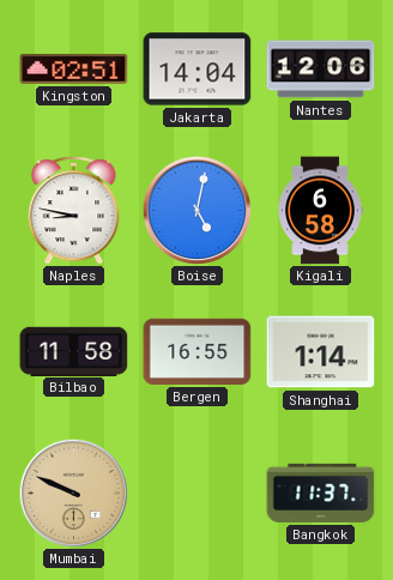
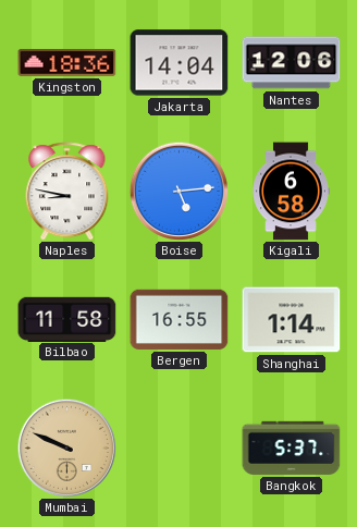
Kingston: 02:51 -> 18:36 (67, 62)
Boise: 5:02 -> 5:14 (178, 191)
Bangkok: 11:37 -> 5:37 (292, 448)
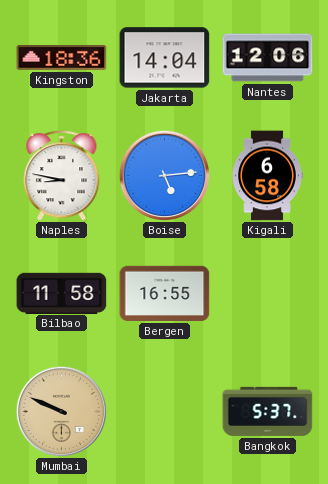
Shanghai: 1:14 -> none (292, 320)
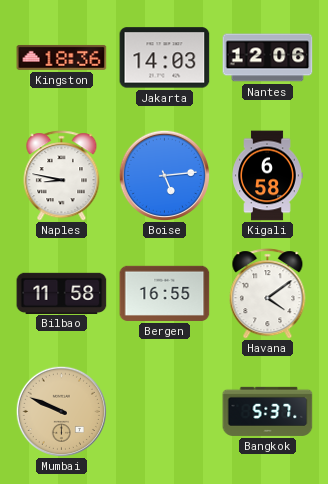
Jakarta: 14:04 -> 14:03 (165, 58)
Havana: none -> 4:09 (268, 294)
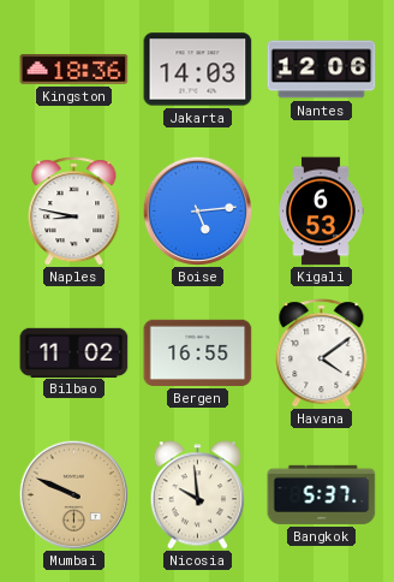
Kigali: 6:58 -> 6:53 (321, 212)
Bilbao: 11:58 -> 11:02 (74, 352)
Nicosia: none -> 9:59 (197, 495)
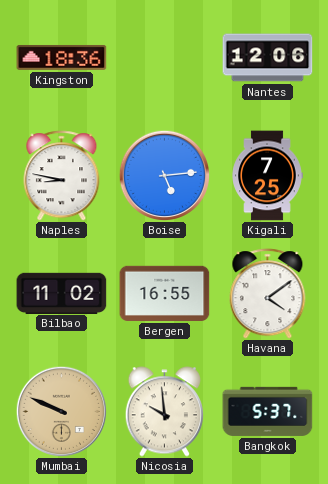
Jakarta: 14:03 -> none (198, 70)
Kigali: 6:53 -> 7:25 (267, 176)
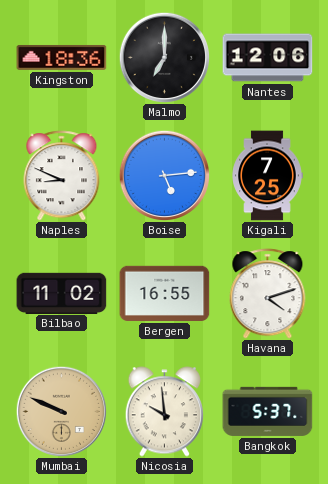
Malmo: none -> 7:00 (164, 57)
Naples: 8:47 -> 8:49 (62, 176)
Havana: 4:09 -> 4:12 (268, 294)
